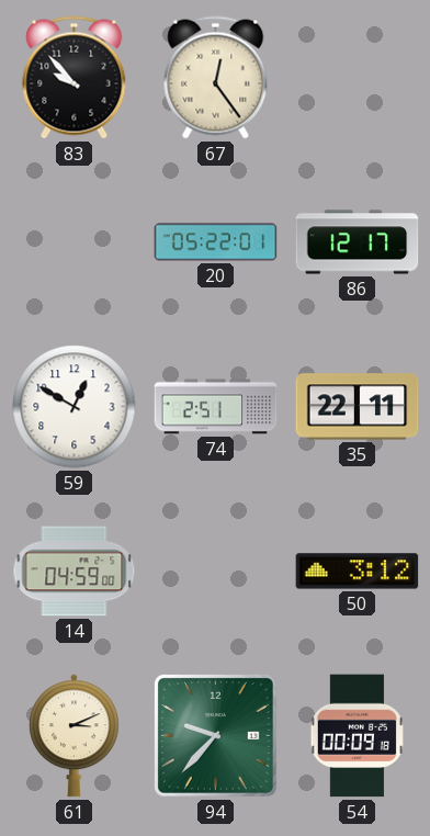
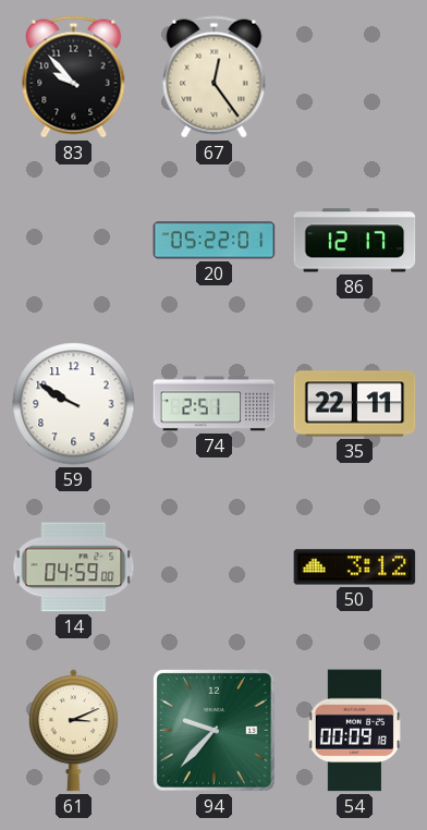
59: 12:50 -> 9:50 (74, 404)
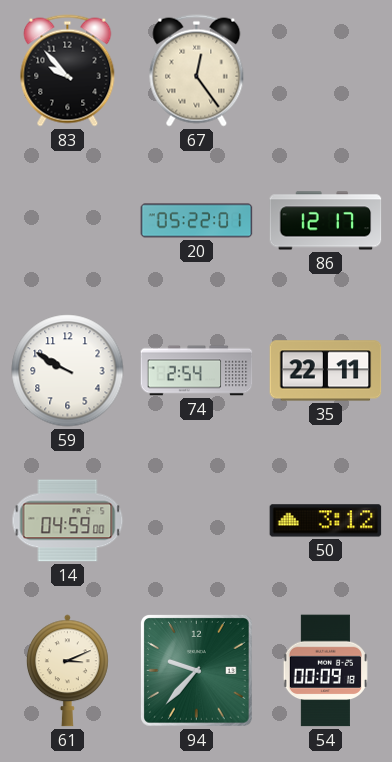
74: 2:51 -> 2:54 (197, 371)
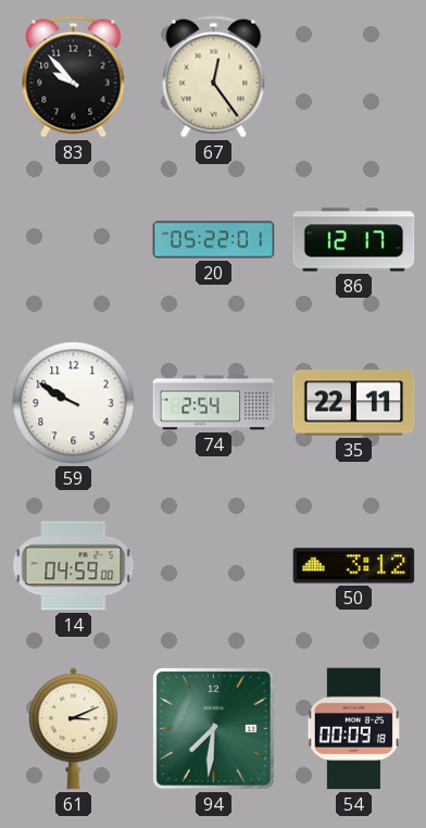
94: 9:37 -> 7:31 (214, 729)
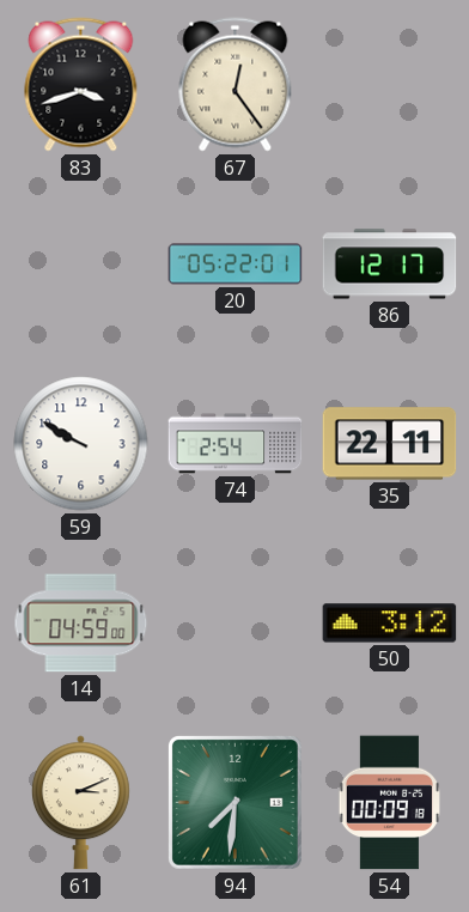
83: 9:53 -> 3:42 (81, 85)
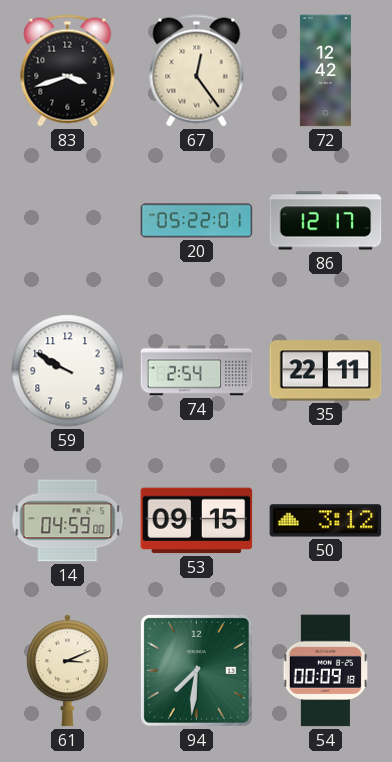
72: none -> 12:42 (325, 71)
53: none -> 09:15 (197, 521)
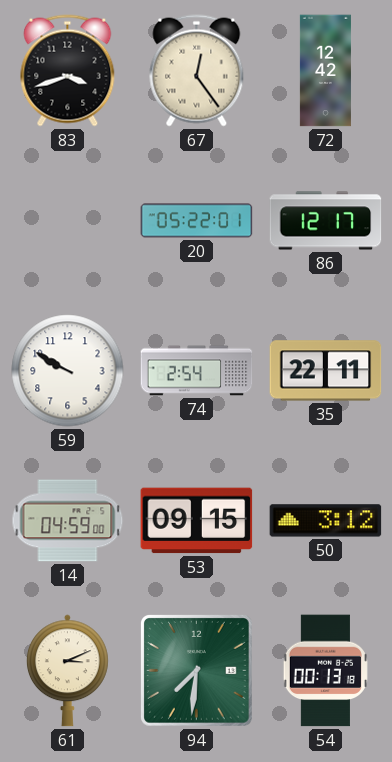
54: 00:09 -> 00:13 (325, 671)
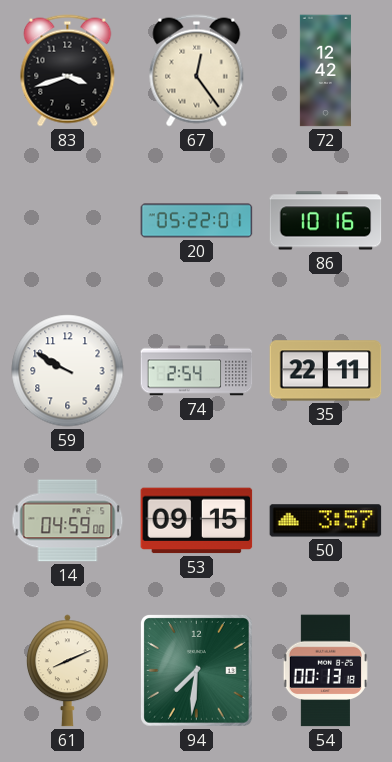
86: 12:17 -> 10:16 (326, 221)
50: 3:12 -> 3:57 (326, 521)
61: 3:11 -> 8:11 (67, 671)
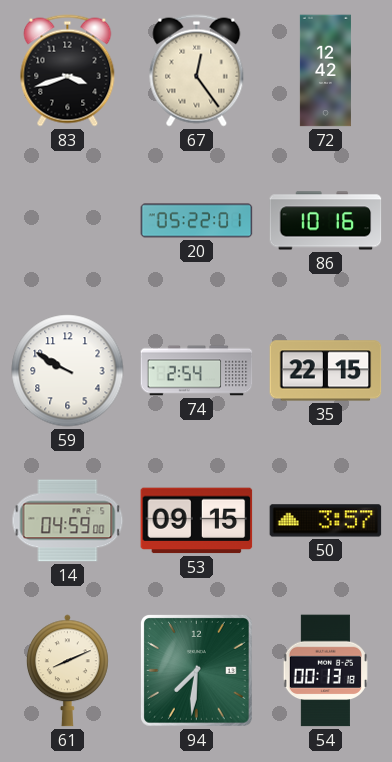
35: 22:11 -> 22:15 (326, 371)
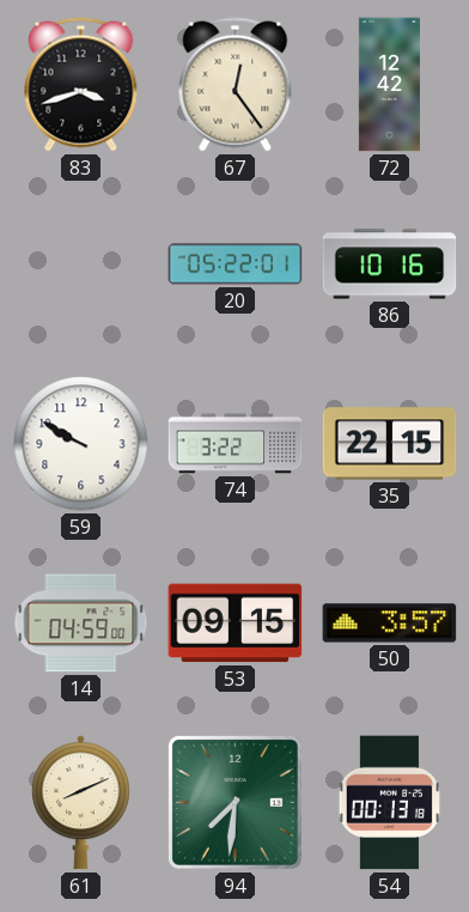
74: 2:54 -> 3:22 (236, 444)
